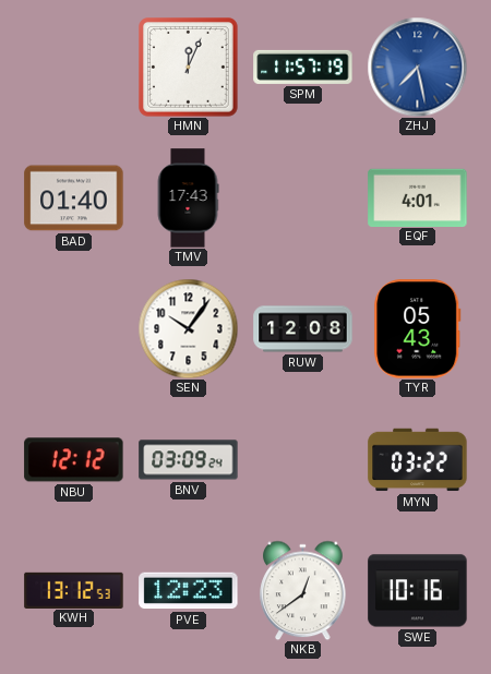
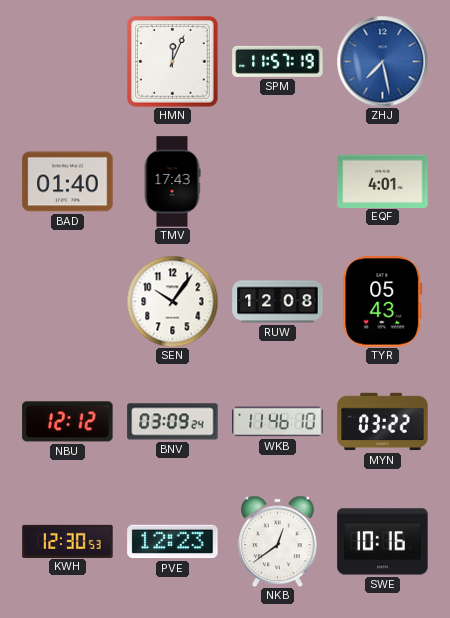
WKB: none -> 11:46 (278, 422)
KWH: 13:12 -> 12:30 (68, 541)
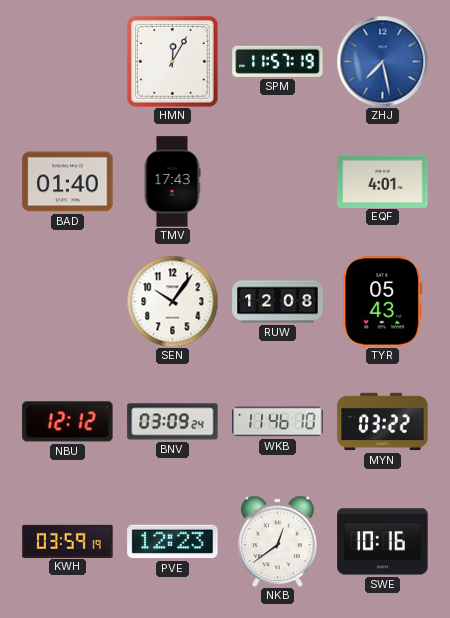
HMN: 12:04 -> 12:05 (173, 62)
KWH: 12:30 -> 03:59 (68, 541)
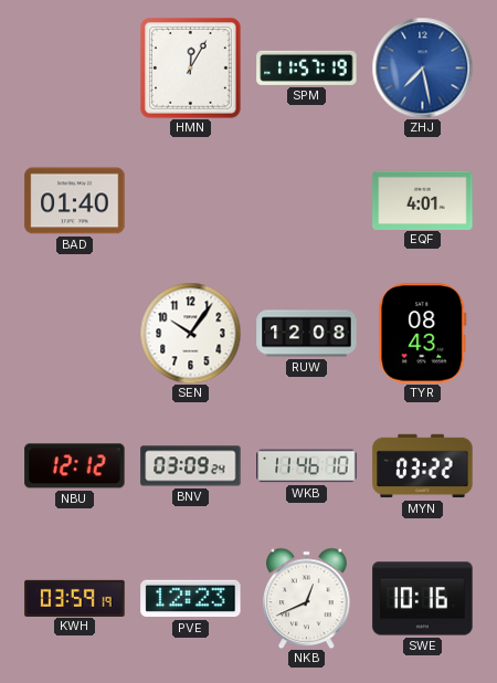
TMV: 17:43 -> none (172, 182)
TYR: 05:43 -> 08:43 (423, 334)
NKB: 12:39 -> 12:41 (307, 598)
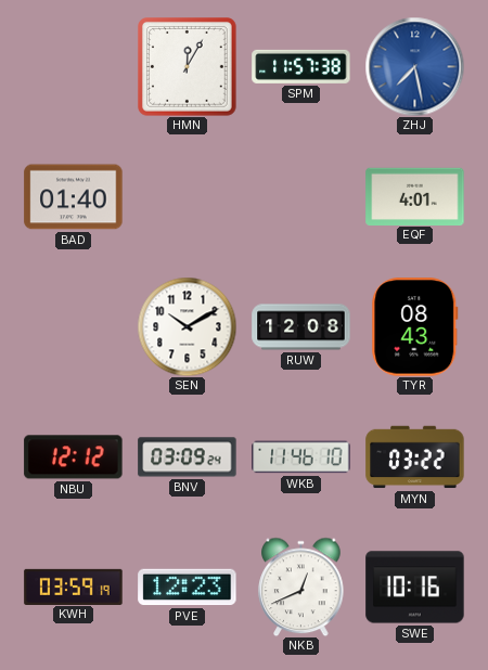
SPM: 11:57:19 -> 11:57:38 (301, 66)
SEN: 10:06 -> 10:10 (187, 326)
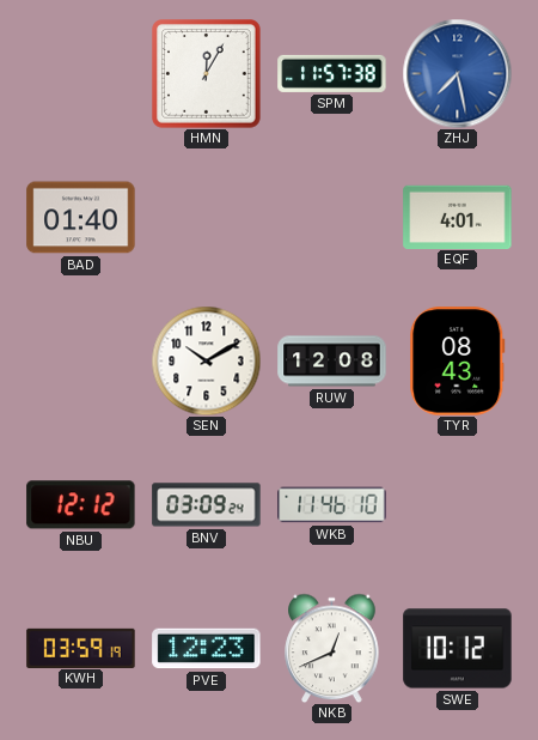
MYN: 03:22 -> none (415, 458)
SWE: 10:16 -> 10:12 (458, 649)
